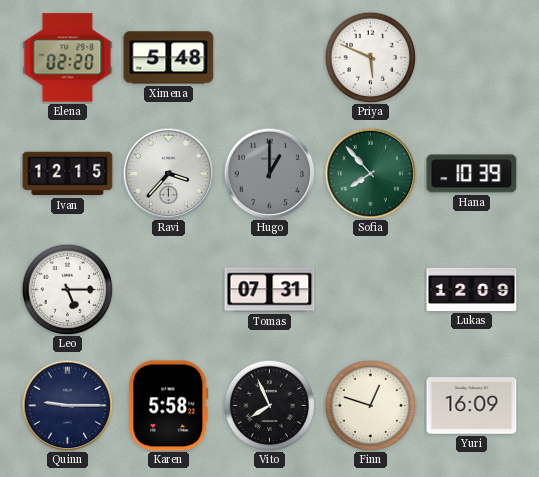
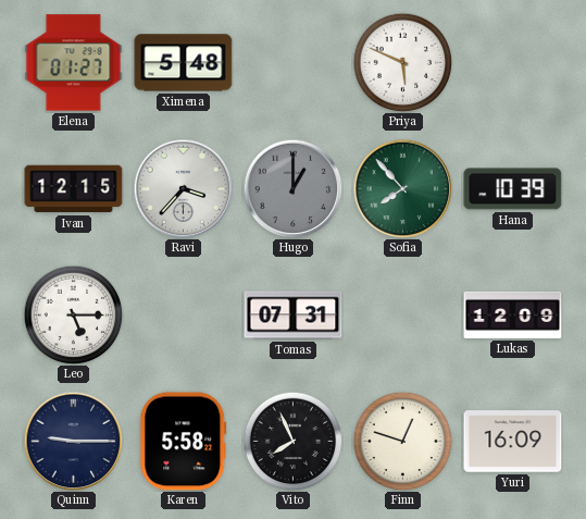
Elena: 02:20 -> 01:27 (74, 63)
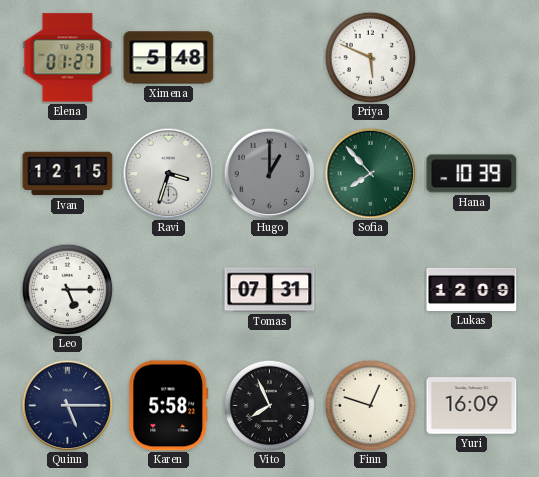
Ravi: 3:37 -> 3:33 (168, 173)
Quinn: 9:15 -> 5:15 (67, 405)
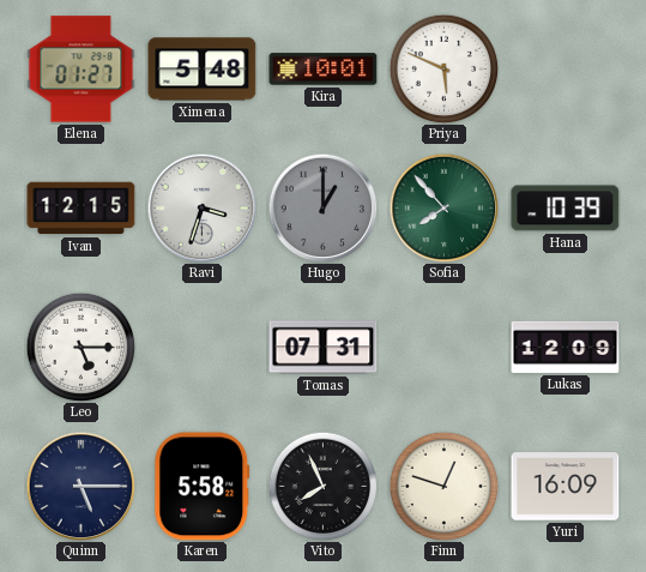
Kira: none -> 10:01 (324, 70)
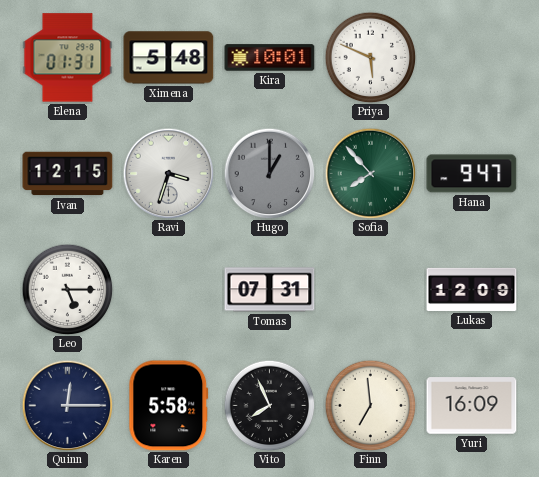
Elena: 01:27 -> 01:31 (68, 58)
Hana: 10:39 -> 9:47 (472, 174)
Quinn: 5:15 -> 12:15 (67, 405)
Finn: 12:48 -> 6:59 (370, 405)
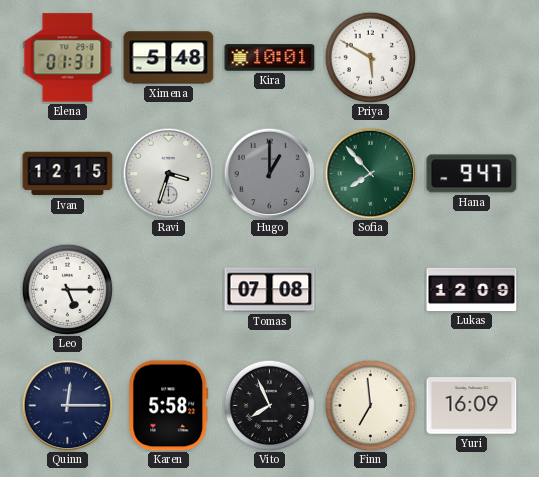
Priya: 5:49 -> 5:50 (370, 57)
Tomas: 07:31 -> 07:08 (270, 290)
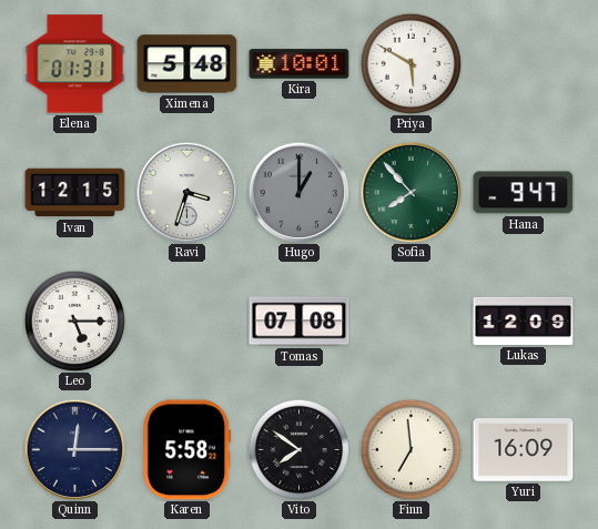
Vito: 7:56 -> 7:51 (298, 449)
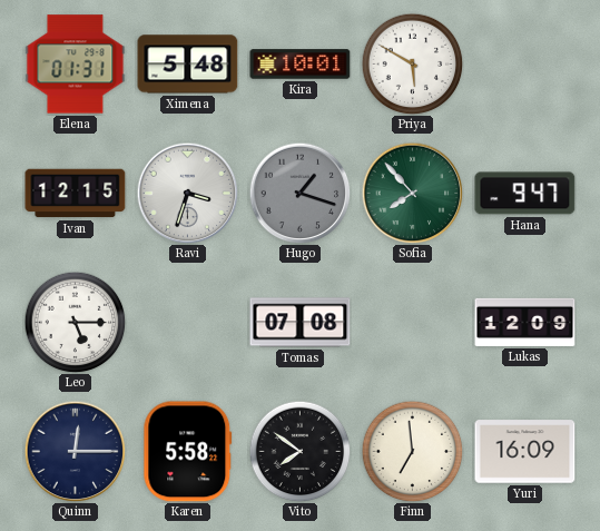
Hugo: 1:00 -> 1:18 (299, 193)
